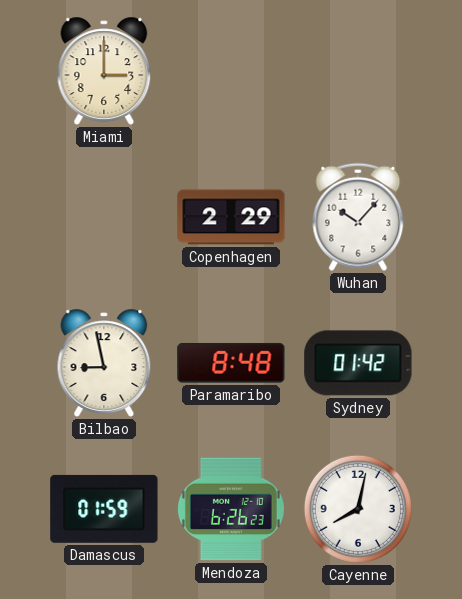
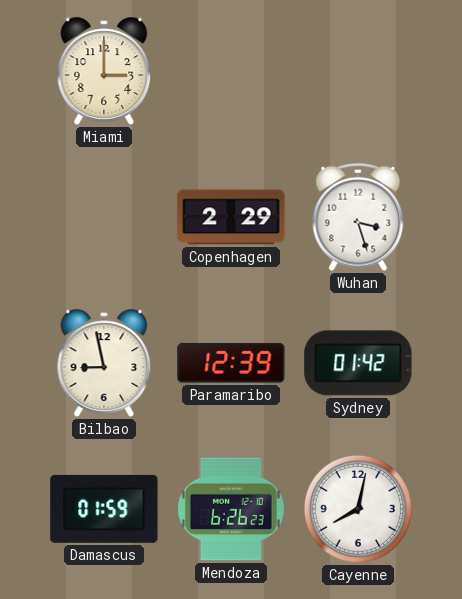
Wuhan: 10:07 -> 3:27 (358, 217)
Paramaribo: 8:48 -> 12:39 (231, 363)
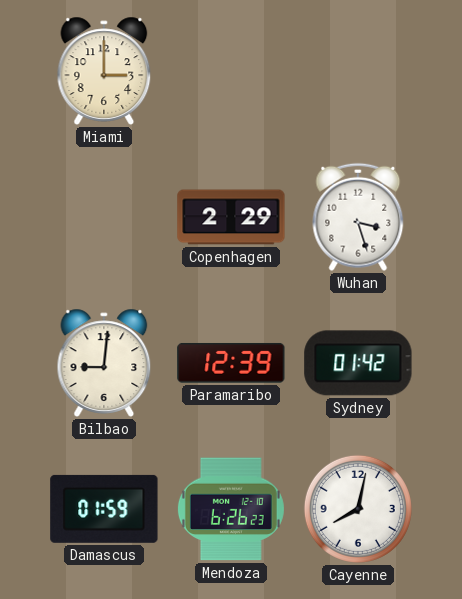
Bilbao: 8:58 -> 9:01 (104, 363)
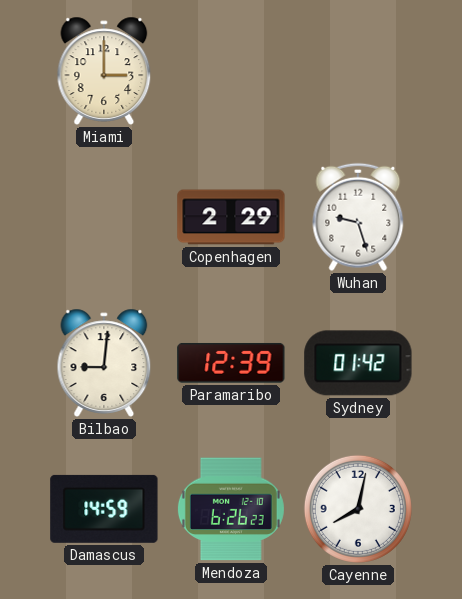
Wuhan: 3:27 -> 9:27 (358, 217)
Damascus: 01:59 -> 14:59 (104, 509)
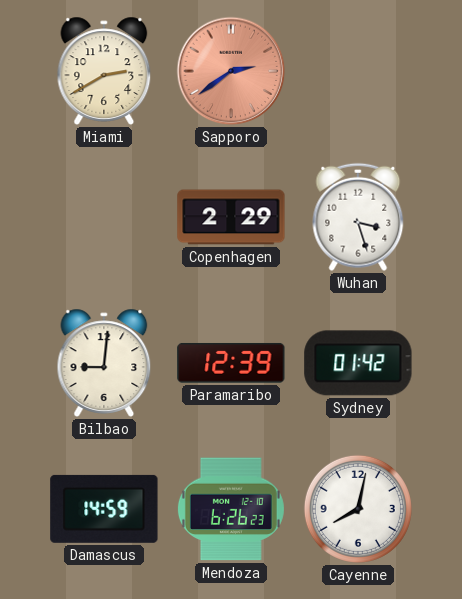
Miami: 3:00 -> 2:40 (104, 71)
Sapporo: none -> 2:39 (231, 71)
Wuhan: 9:27 -> 3:27 (358, 217)
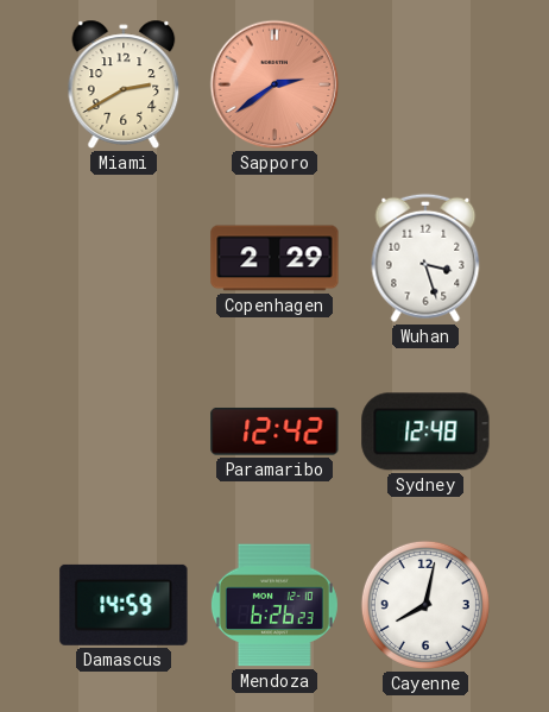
Bilbao: 9:01 -> none (104, 363)
Paramaribo: 12:39 -> 12:42 (274, 431)
Sydney: 01:42 -> 12:48 (425, 431)
